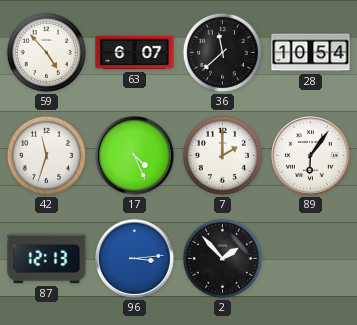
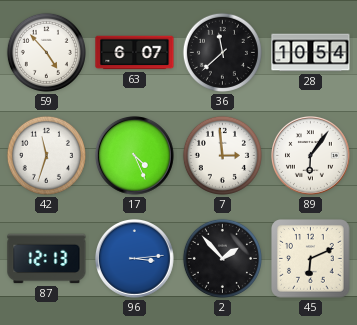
7: 2:00 -> 2:59 (222, 155)
45: none -> 6:11 (311, 259)
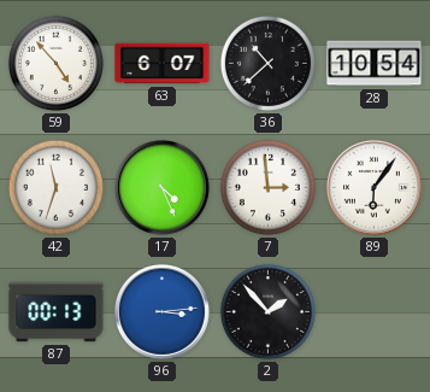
36: 11:38 -> 10:38 (267, 63)
87: 12:13 -> 00:13 (57, 312)
45: 6:11 -> none (311, 259)
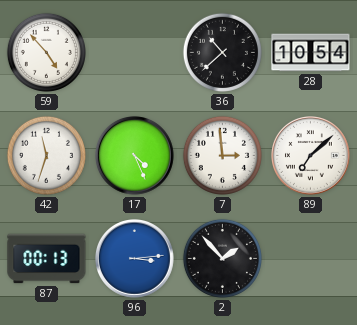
63: 6:07 -> none (163, 64)
89: 6:06 -> 7:08 (311, 156)
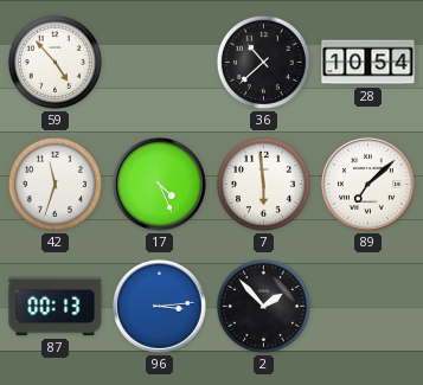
7: 2:59 -> 5:59 (263, 184)
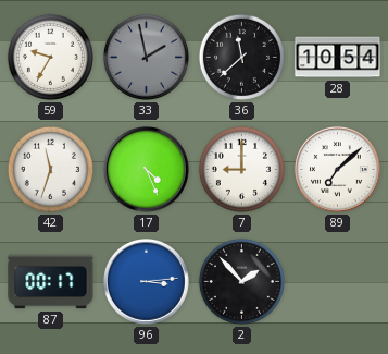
59: 4:53 -> 9:35 (50, 57)
33: none -> 1:58 (146, 57)
36: 10:38 -> 11:38 (241, 57)
7: 5:59 -> 9:00 (241, 169)
87: 00:13 -> 00:17 (51, 282)
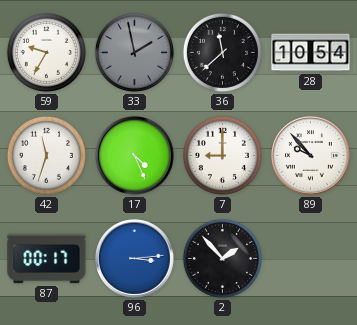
89: 7:08 -> 9:53 (311, 156)
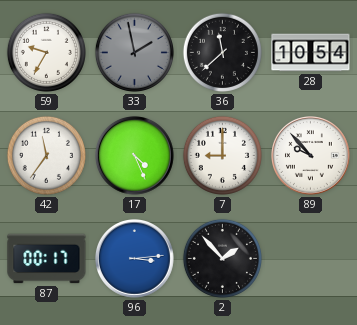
42: 11:33 -> 11:36 (46, 155)
